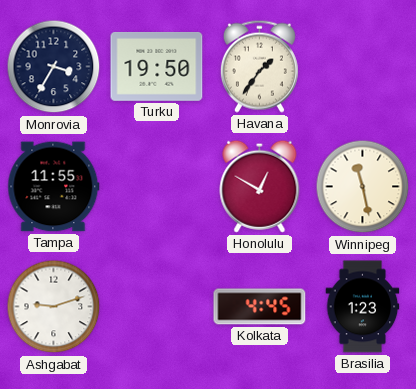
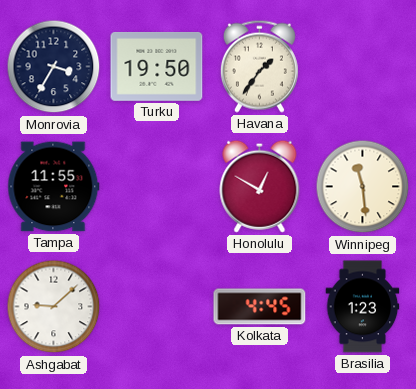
Winnipeg: 11:28 -> 11:29 (363, 187)
Ashgabat: 9:12 -> 9:08 (54, 307)
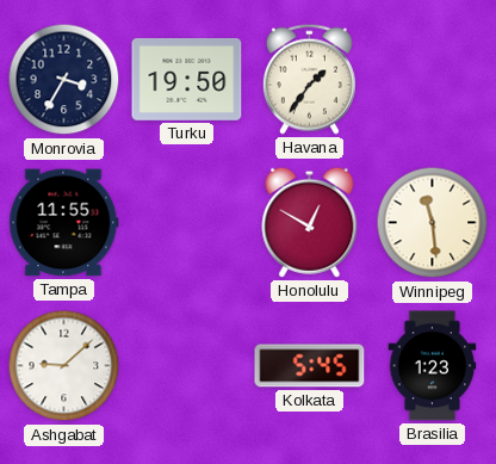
Kolkata: 4:45 -> 5:45 (310, 366)
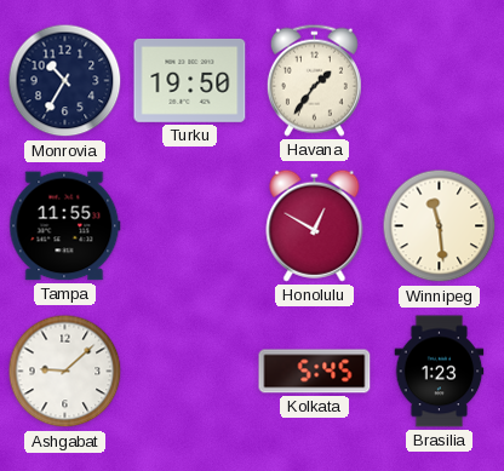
Monrovia: 3:35 -> 10:35 (65, 81)
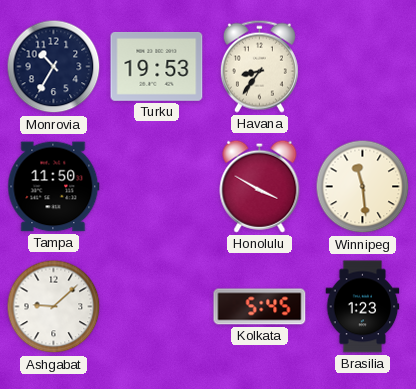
Turku: 19:50 -> 19:53 (157, 66)
Havana: 1:36 -> 8:36 (259, 66)
Tampa: 11:55 -> 11:50 (54, 187)
Honolulu: 12:50 -> 3:50 (260, 186)
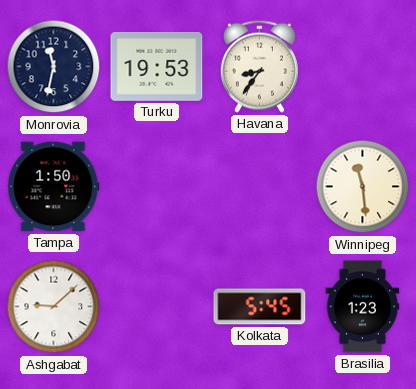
Monrovia: 10:35 -> 11:32 (54, 67)
Tampa: 11:50 -> 1:50 (54, 187)
Honolulu: 3:50 -> none (260, 186)
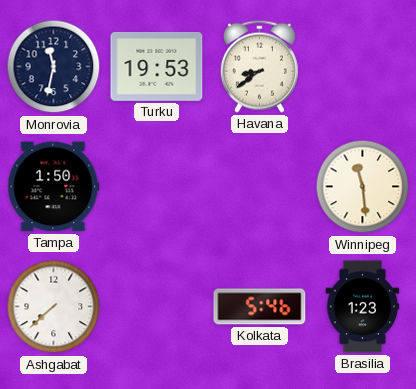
Havana: 8:36 -> 8:39 (259, 66)
Ashgabat: 9:08 -> 7:38 (54, 307)
Kolkata: 5:45 -> 5:46 (260, 307)
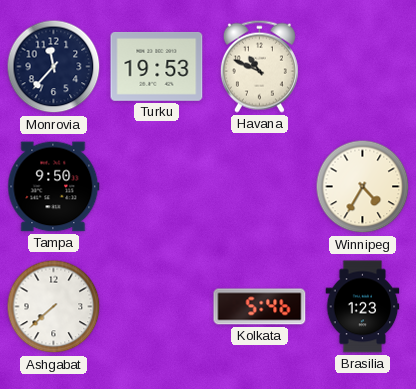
Monrovia: 11:32 -> 11:37 (54, 67)
Havana: 8:39 -> 10:49 (259, 66)
Tampa: 1:50 -> 9:50 (54, 187)
Winnipeg: 11:29 -> 4:35 (363, 187)
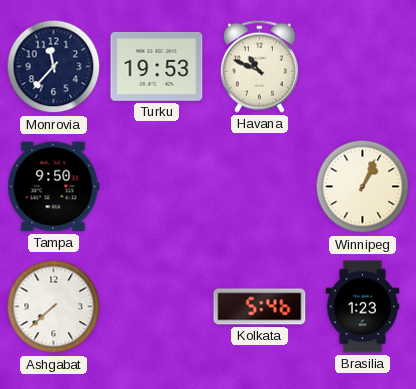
Winnipeg: 4:35 -> 1:04 (363, 187)
